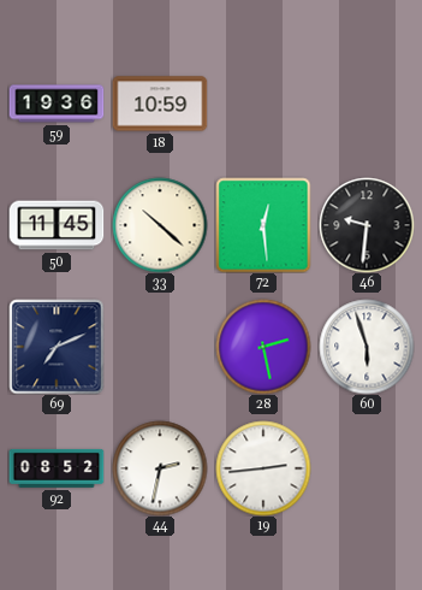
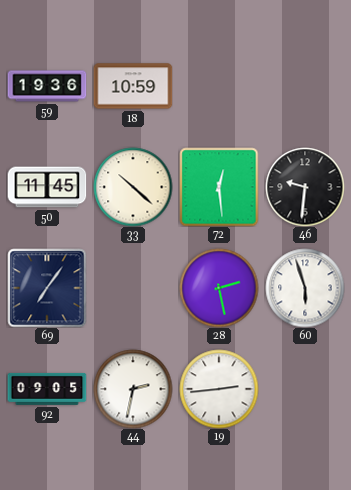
69: 7:11 -> 7:06 (47, 288)
92: 08:52 -> 09:05 (47, 389)
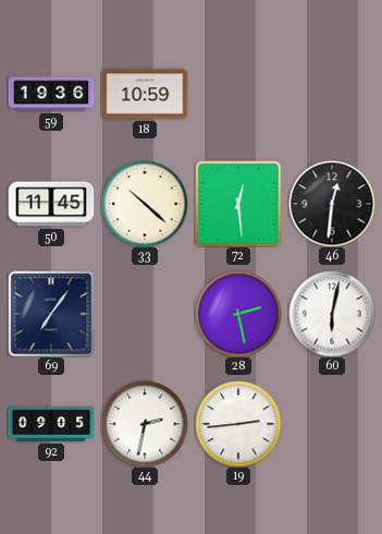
46: 9:31 -> 12:31 (332, 204)
60: 5:57 -> 6:02 (332, 314)
